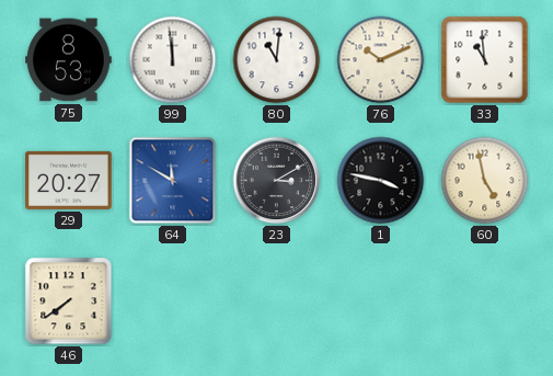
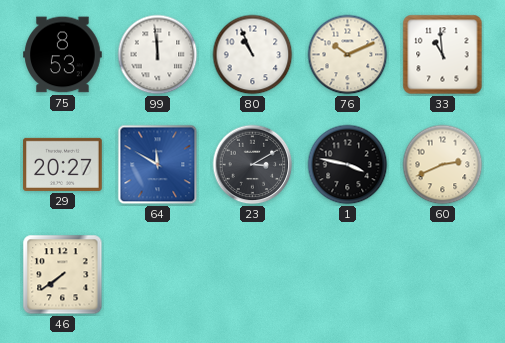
80: 11:01 -> 10:56 (253, 55)
60: 4:58 -> 2:41 (443, 165)
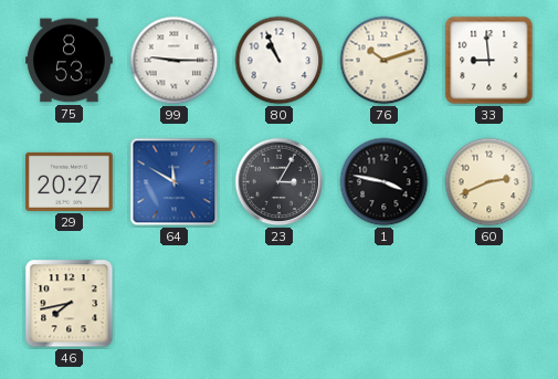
99: 11:59 -> 9:15 (175, 61)
76: 10:11 -> 10:12 (385, 61)
33: 10:59 -> 8:59 (489, 61)
23: 3:10 -> 3:05 (280, 182)
46: 7:39 -> 7:43 (70, 304)
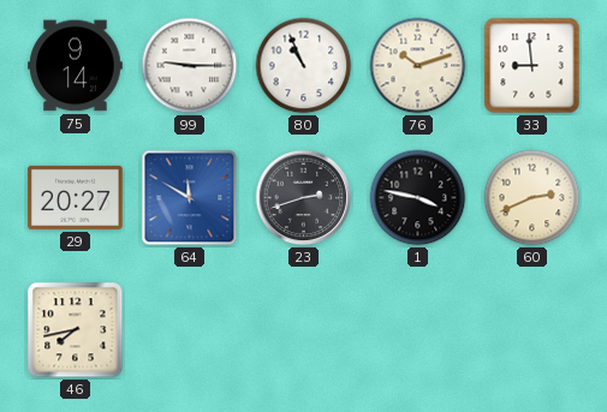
75: 8:53 -> 9:14 (76, 66)
23: 3:05 -> 2:42 (304, 198)
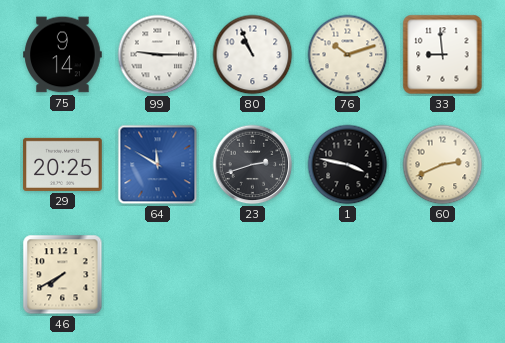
29: 20:27 -> 20:25 (63, 164)
46: 7:43 -> 7:40 (63, 275)
